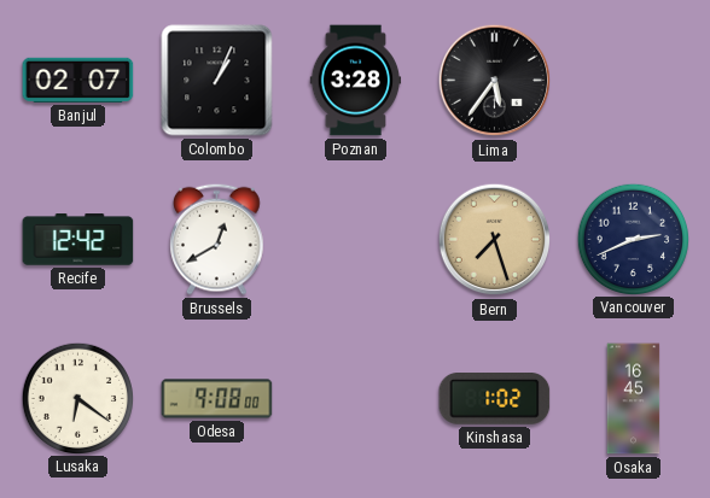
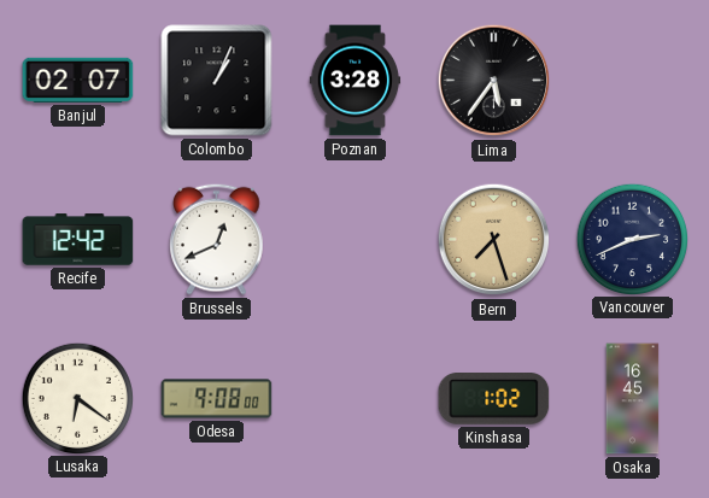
Brussels: 12:40 -> 12:41 (217, 239)
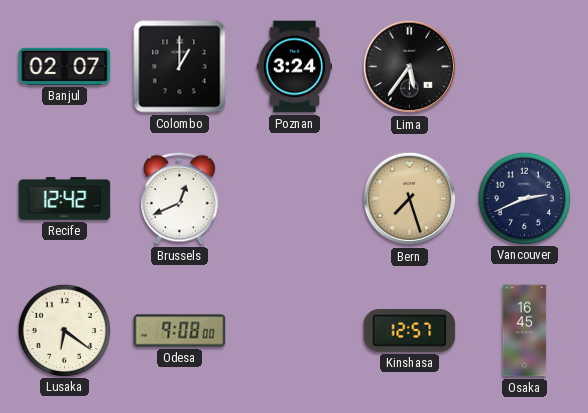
Colombo: 1:04 -> 1:00 (180, 67)
Poznan: 3:28 -> 3:24 (295, 67)
Kinshasa: 1:02 -> 12:57 (410, 331)
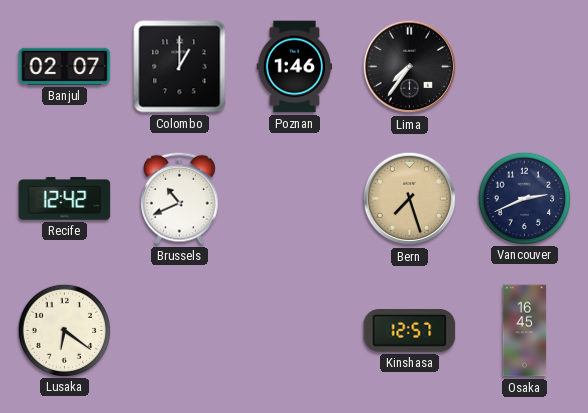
Poznan: 3:24 -> 1:46 (295, 67)
Lima: 5:36 -> 7:36 (410, 67)
Brussels: 12:41 -> 10:41 (180, 198)
Odesa: 9:08 -> none (180, 331)
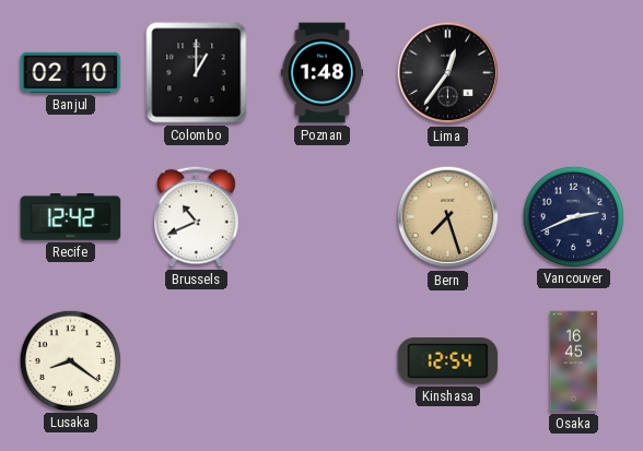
Banjul: 02:07 -> 02:10 (71, 72)
Poznan: 1:46 -> 1:48 (323, 73)
Lima: 7:36 -> 12:36 (448, 73)
Lusaka: 6:21 -> 8:21 (70, 360)
Kinshasa: 12:57 -> 12:54 (448, 361)
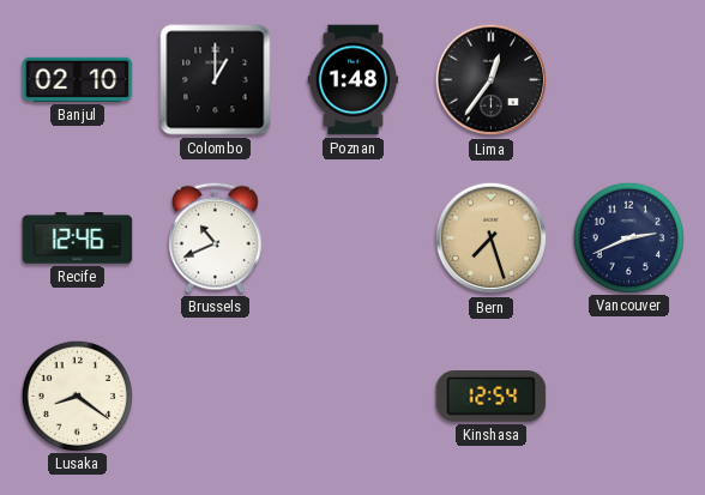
Recife: 12:42 -> 12:46 (78, 239)
Osaka: 16:45 -> none (574, 361)
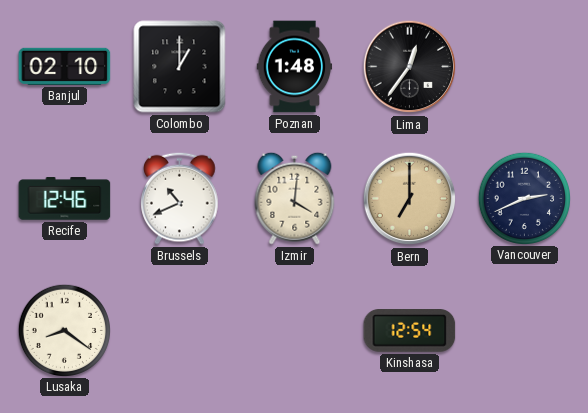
Izmir: none -> 4:01 (295, 198)
Bern: 7:27 -> 7:00 (410, 199)
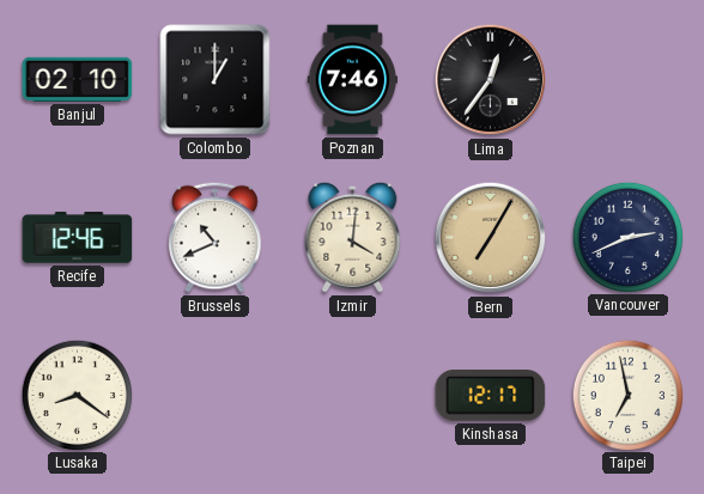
Poznan: 1:48 -> 7:46 (353, 80)
Bern: 7:00 -> 7:05 (491, 238)
Kinshasa: 12:54 -> 12:17 (491, 396)
Taipei: none -> 6:58 (627, 395)
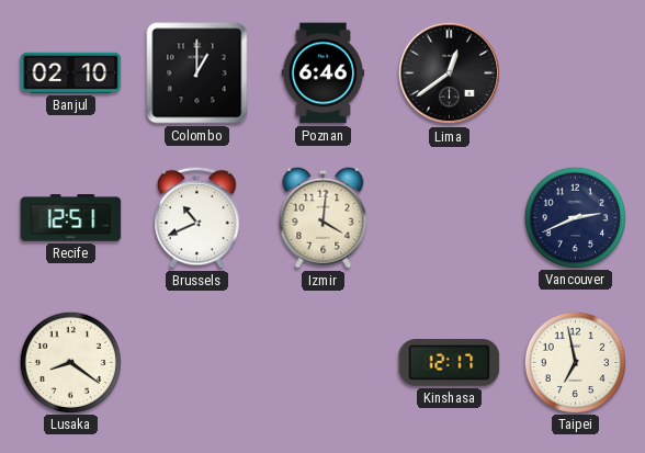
Poznan: 7:46 -> 6:46 (324, 73)
Lima: 12:36 -> 12:39 (450, 73)
Recife: 12:46 -> 12:51 (71, 218)
Bern: 7:05 -> none (491, 238)
